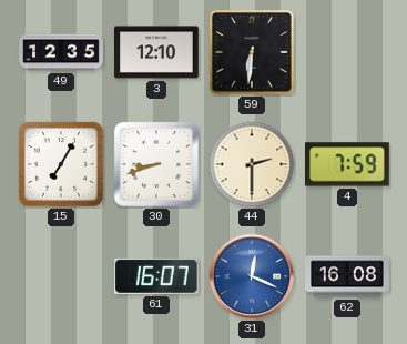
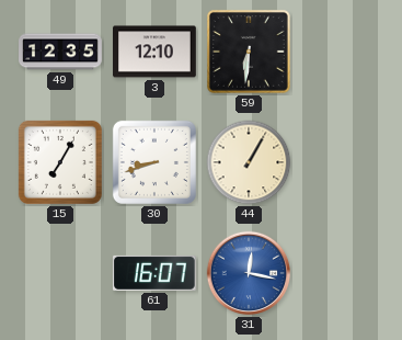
44: 2:30 -> 1:05 (249, 162)
4: 7:59 -> none (348, 164)
31: 12:19 -> 12:17 (249, 273)
62: 16:08 -> none (347, 276)
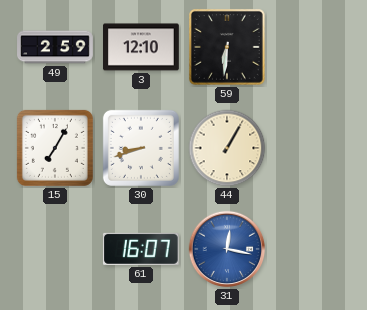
49: 12:35 -> 2:59 (55, 47)
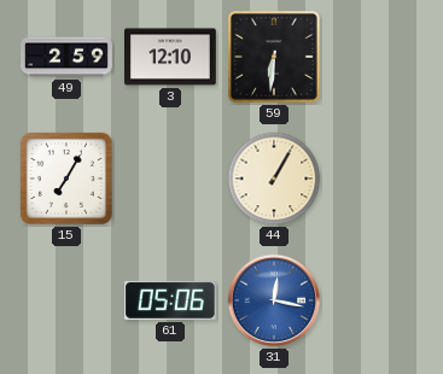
30: 8:42 -> none (141, 148)
61: 16:07 -> 05:06 (170, 300)
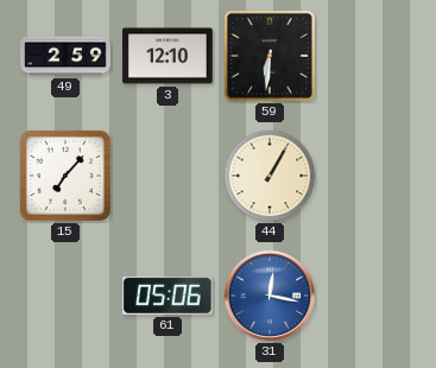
15: 7:05 -> 7:07 (65, 176)
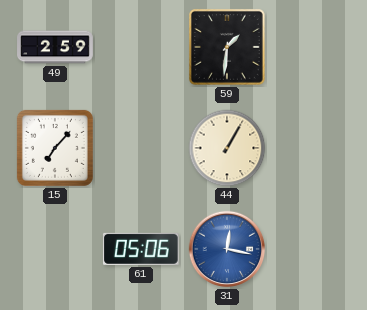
3: 12:10 -> none (168, 56)
59: 6:31 -> 1:31 (227, 47)
